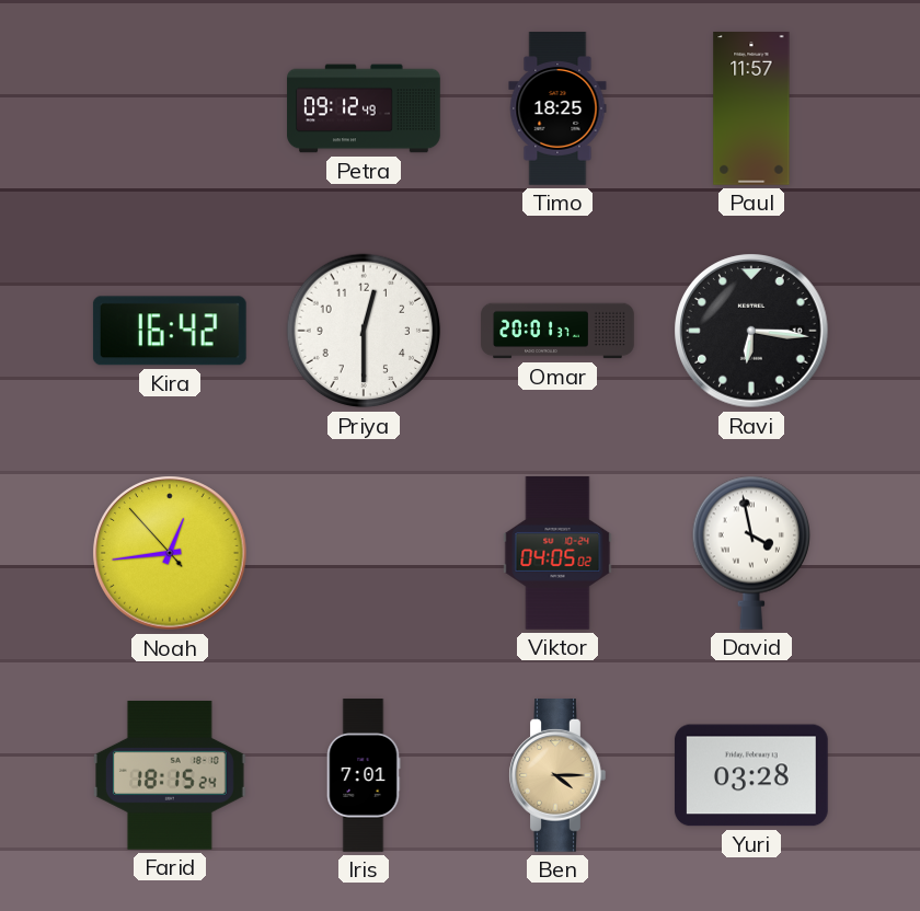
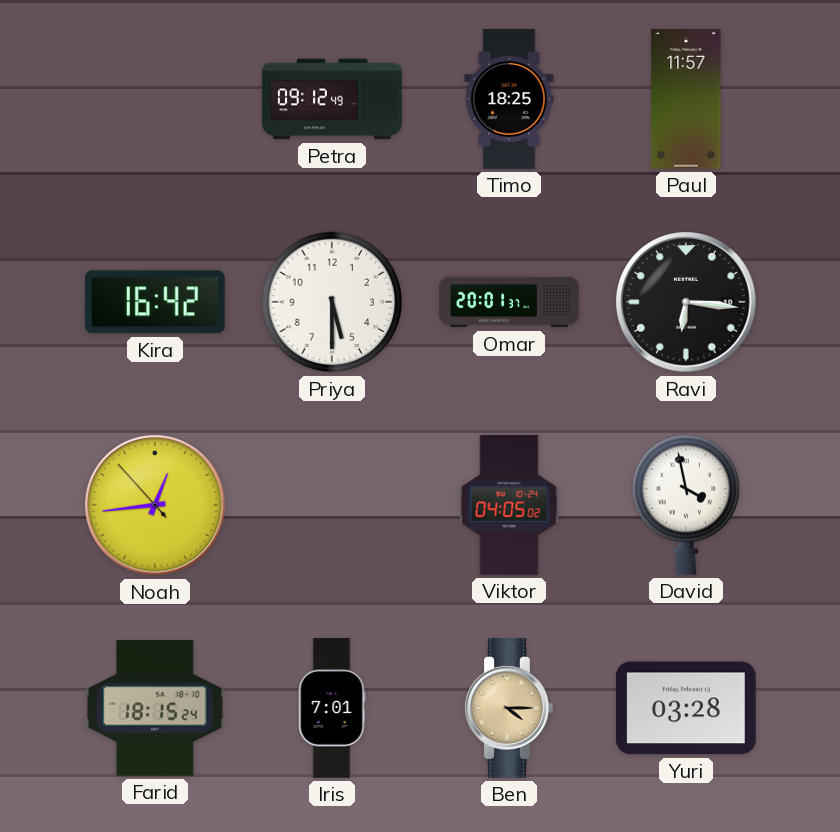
Priya: 12:30 -> 5:30 (332, 302)
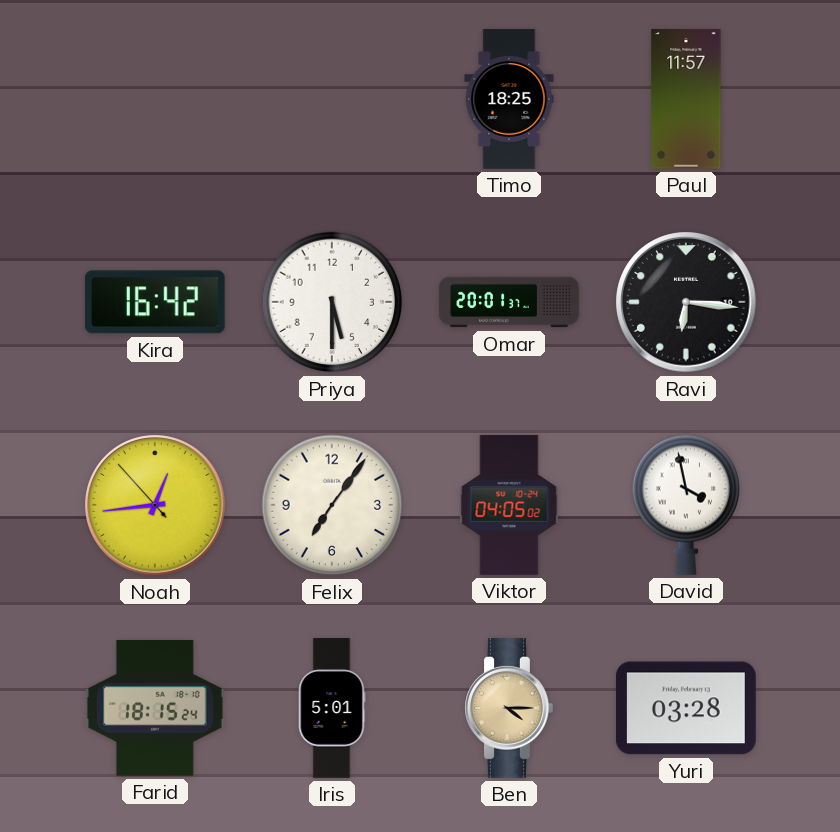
Petra: 09:12 -> none (332, 99)
Felix: none -> 7:06 (332, 505)
Iris: 7:01 -> 5:01 (332, 708)
